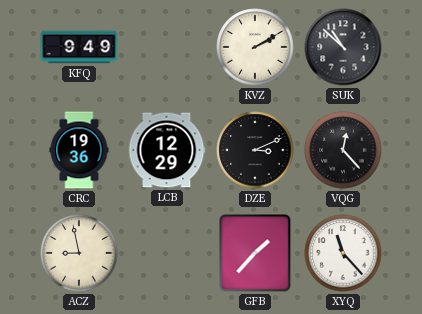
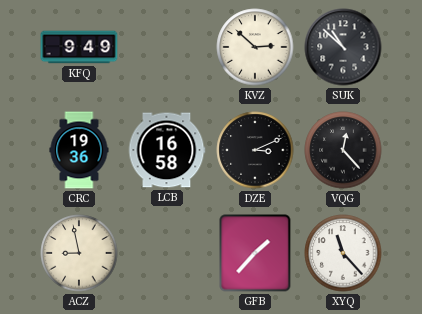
KVZ: 2:10 -> 2:52 (255, 47)
LCB: 12:29 -> 16:58 (167, 150)
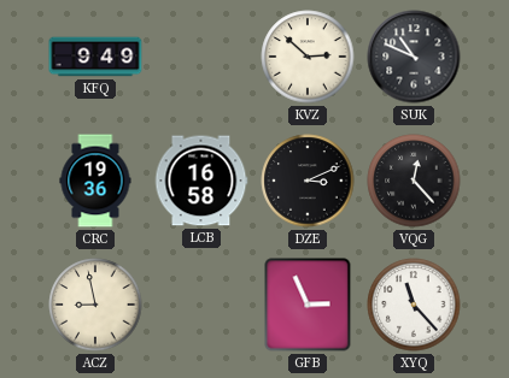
SUK: 10:52 -> 10:49 (414, 57)
GFB: 1:37 -> 2:56 (308, 305)
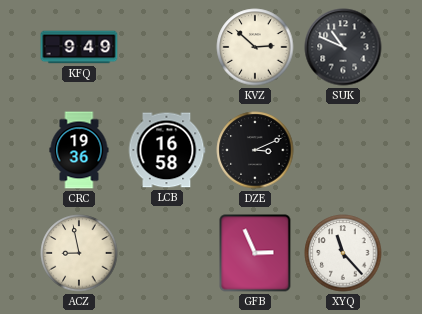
VQG: 12:23 -> none (414, 181)
